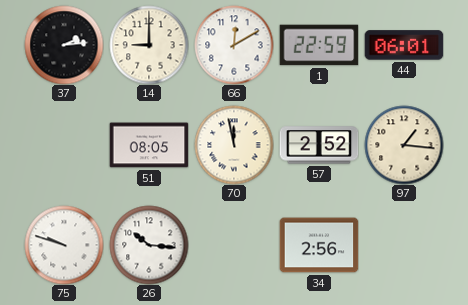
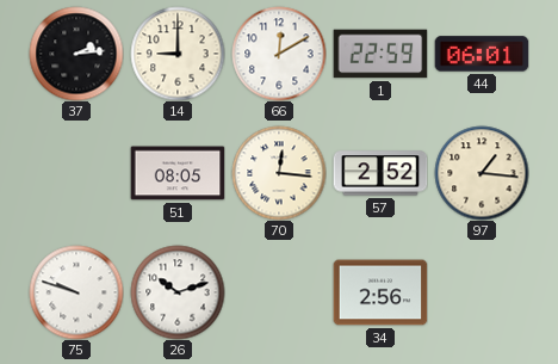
70: 11:58 -> 12:16 (279, 173)
26: 10:16 -> 10:12 (178, 292)
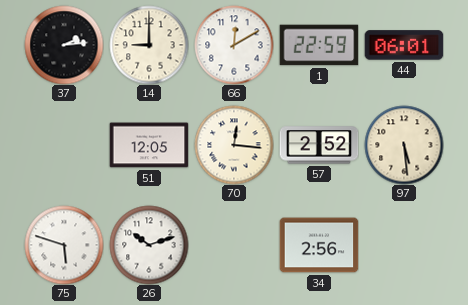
51: 08:05 -> 12:05 (149, 145)
97: 1:16 -> 5:29 (404, 145)
75: 9:48 -> 5:48 (64, 245)
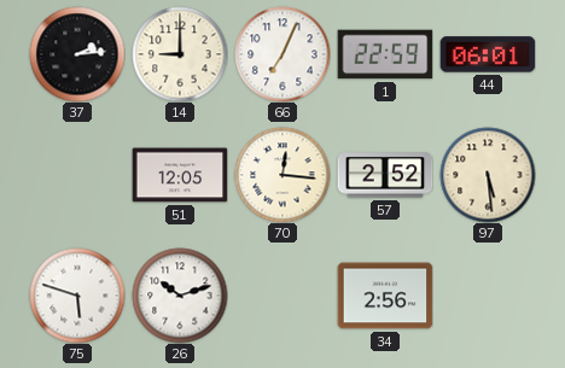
66: 12:10 -> 7:04 (282, 54)
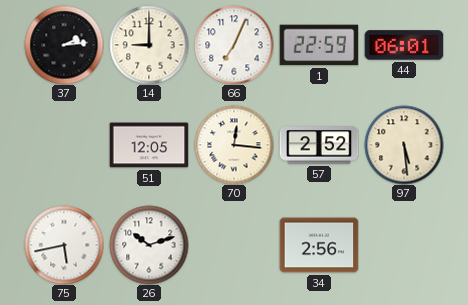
75: 5:48 -> 5:43 (64, 245)
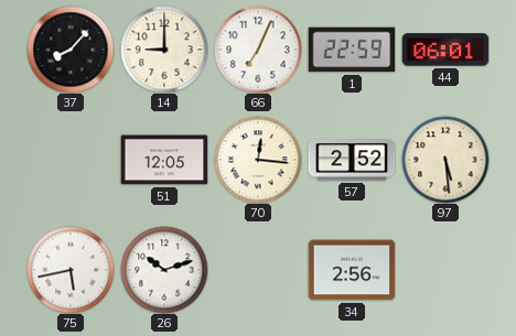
37: 2:14 -> 8:07 (71, 50)
